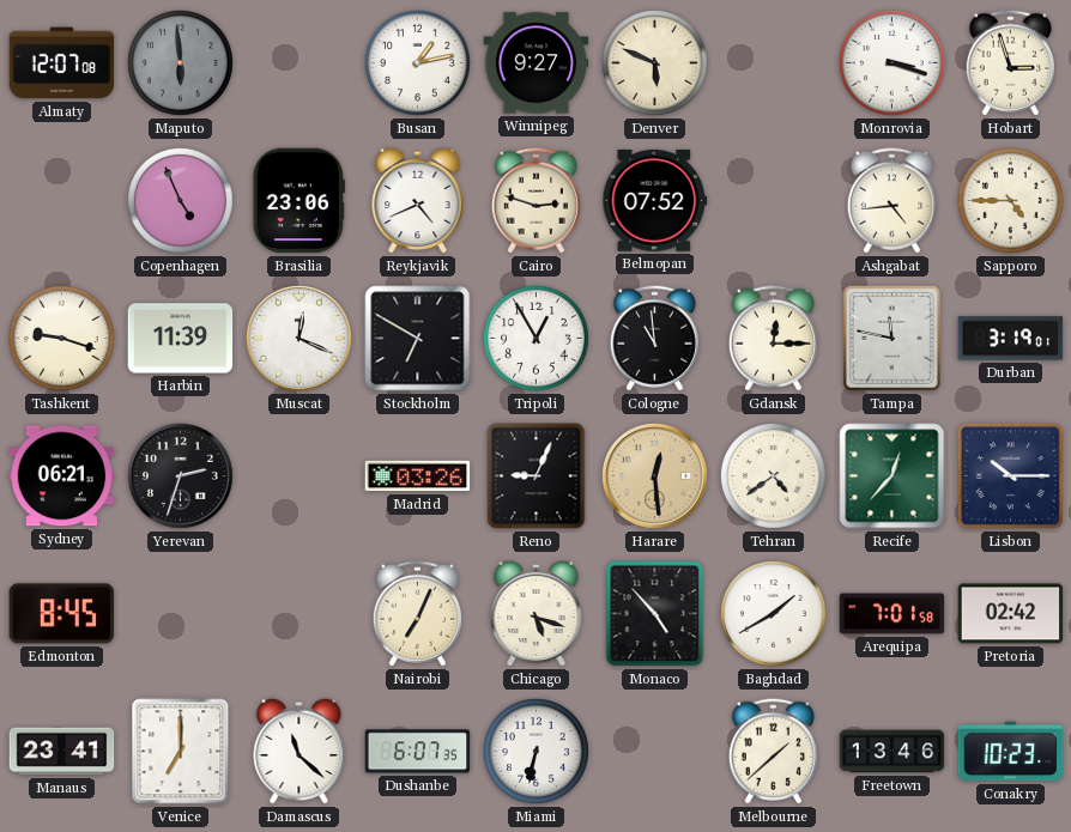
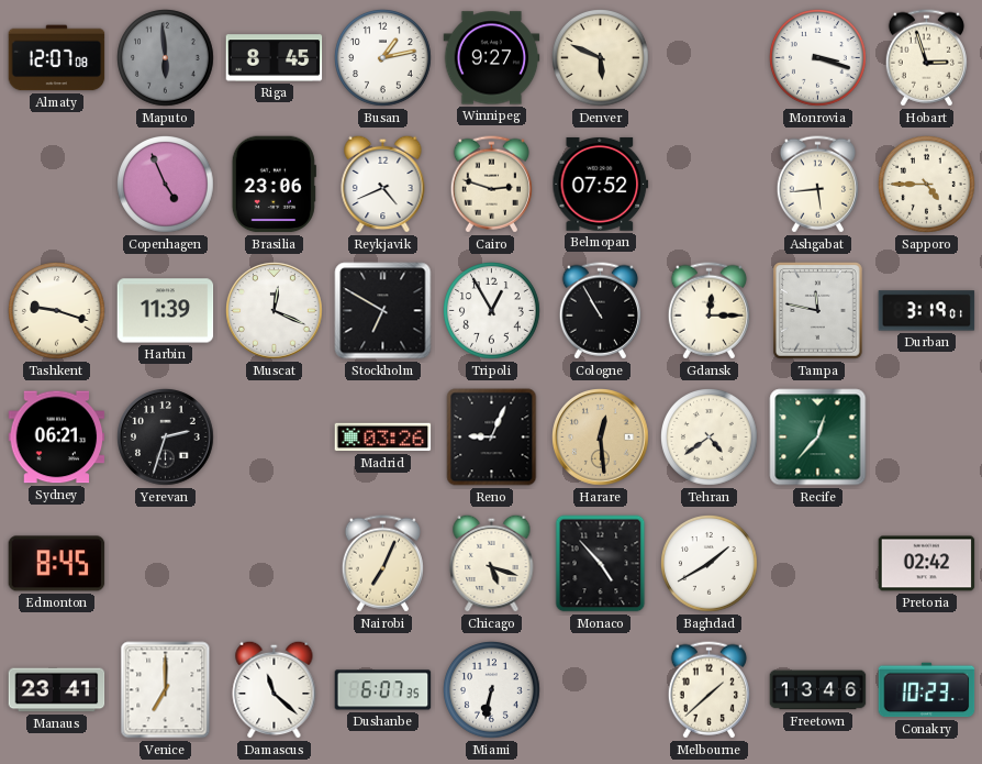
Riga: none -> 8:45 (275, 58)
Ashgabat: 4:44 -> 5:44 (817, 185)
Cologne: 10:59 -> 10:55 (600, 311)
Lisbon: 10:15 -> none (1010, 475)
Arequipa: 7:01 -> none (893, 614)
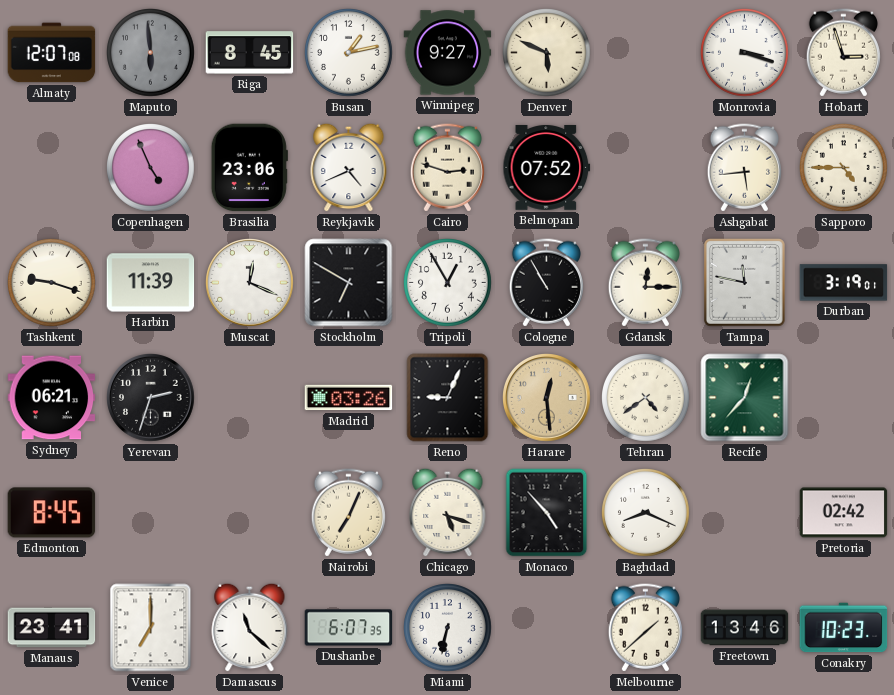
Baghdad: 1:40 -> 8:19 (646, 513)
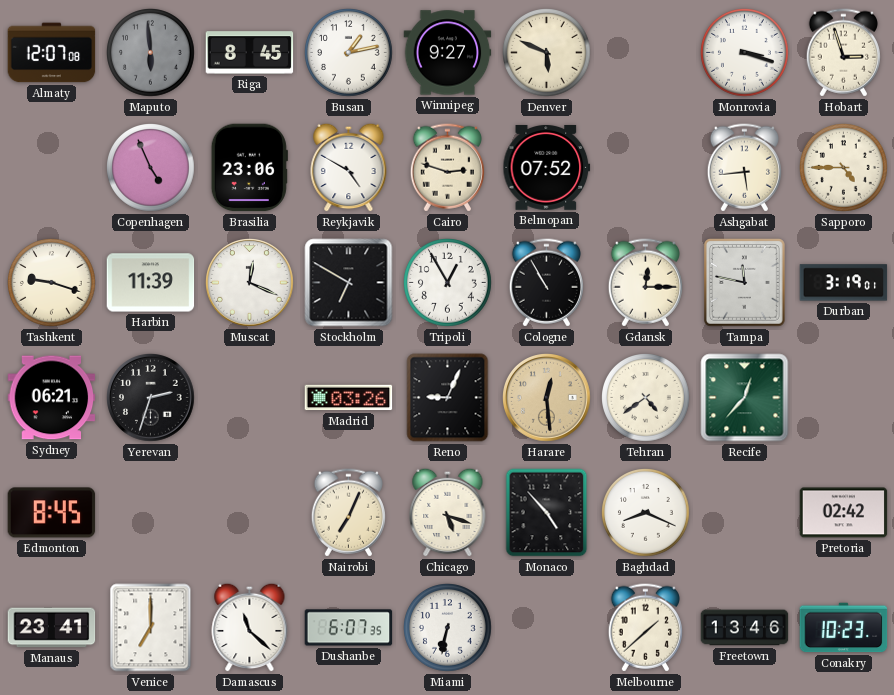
Reykjavik: 4:41 -> 4:50 (349, 167)
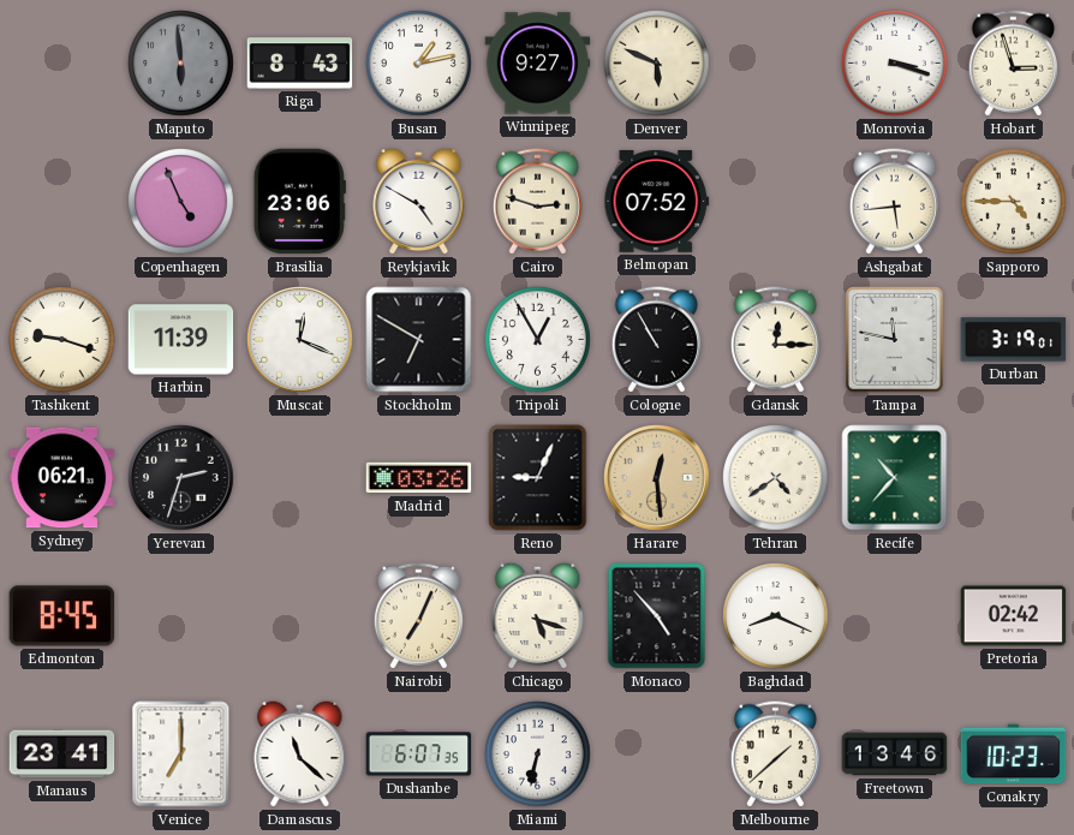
Almaty: 12:07 -> none (52, 53)
Riga: 8:45 -> 8:43 (300, 64)
Recife: 12:37 -> 10:37 (895, 478)
